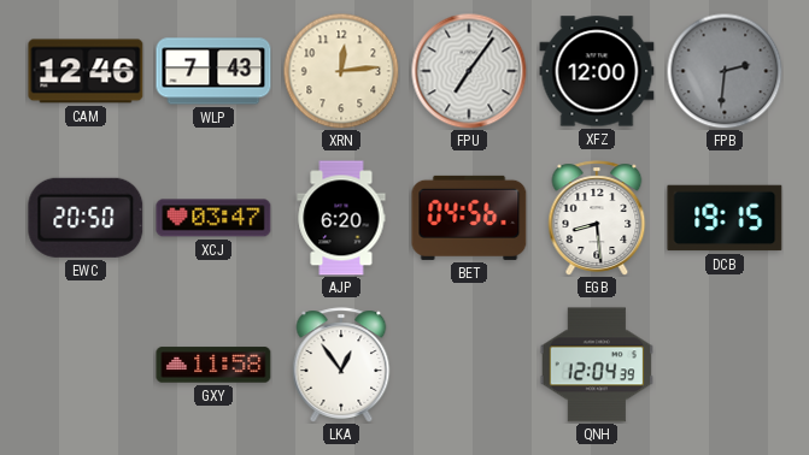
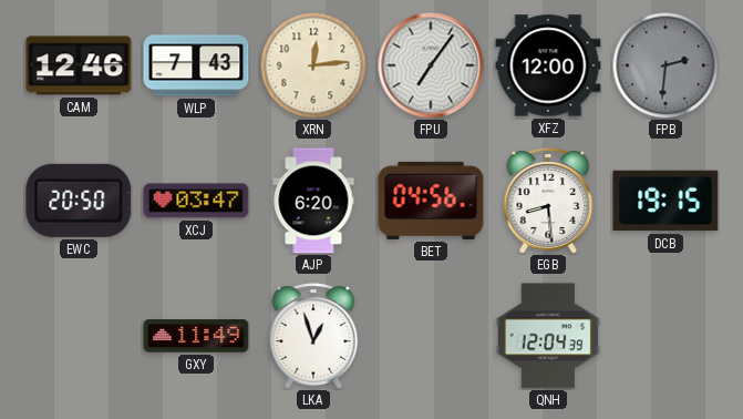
GXY: 11:58 -> 11:49 (196, 336)
LKA: 12:54 -> 12:57 (313, 336)
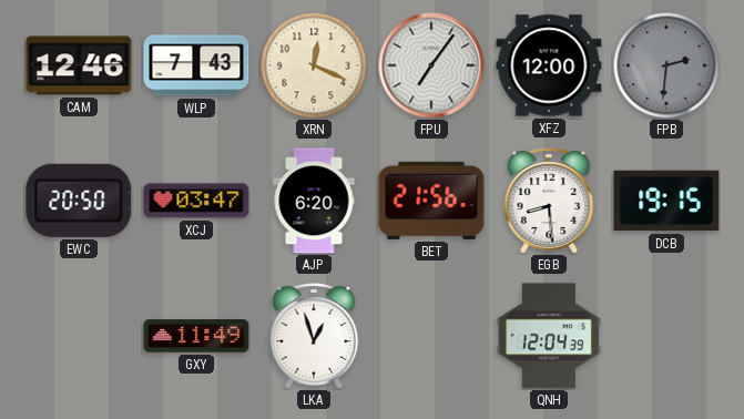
XRN: 12:14 -> 12:19 (314, 65)
BET: 04:56 -> 21:56 (431, 201)
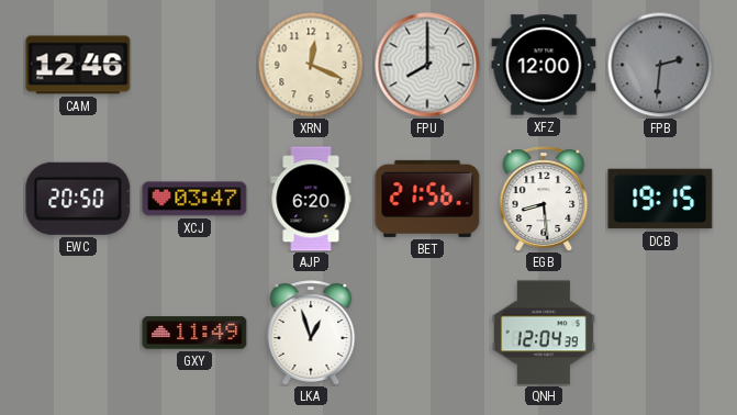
WLP: 7:43 -> none (196, 65)
FPU: 7:06 -> 8:00 (427, 65)
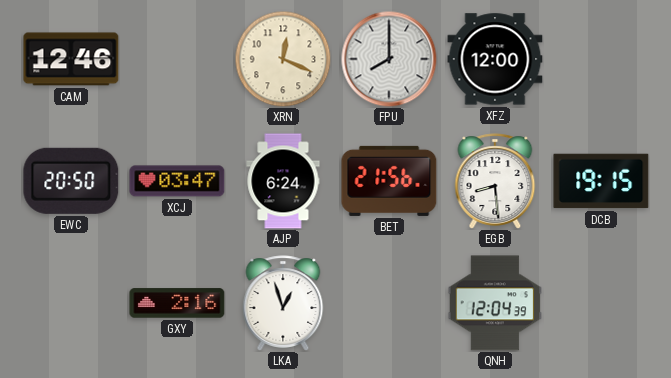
FPB: 2:31 -> none (660, 65)
AJP: 6:20 -> 6:24 (283, 181)
GXY: 11:49 -> 2:16 (177, 303)
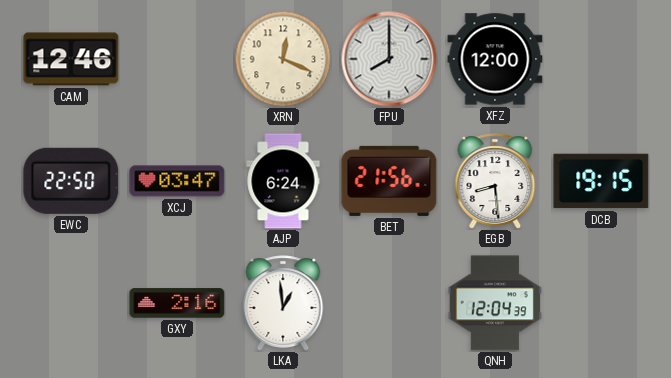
EWC: 20:50 -> 22:50 (71, 181)
LKA: 12:57 -> 12:59 (283, 303)
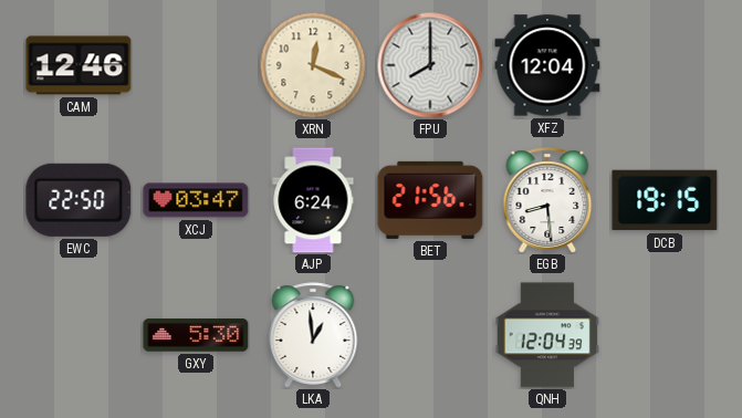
XFZ: 12:00 -> 12:04 (547, 65)
GXY: 2:16 -> 5:30 (196, 335)
